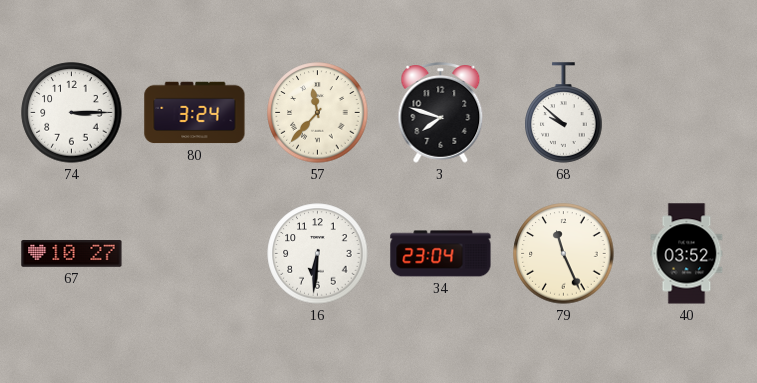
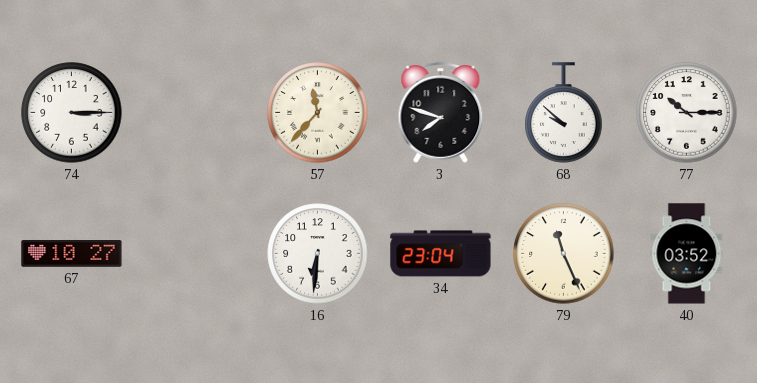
80: 3:24 -> none (195, 113)
77: none -> 10:15 (687, 113)
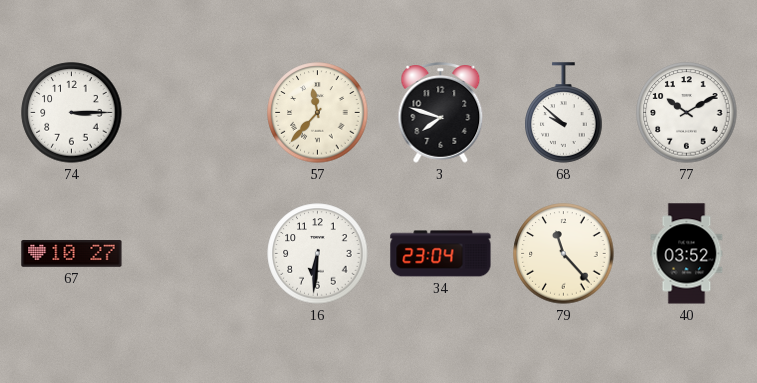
77: 10:15 -> 10:10 (687, 113)
79: 11:26 -> 11:23 (564, 254)
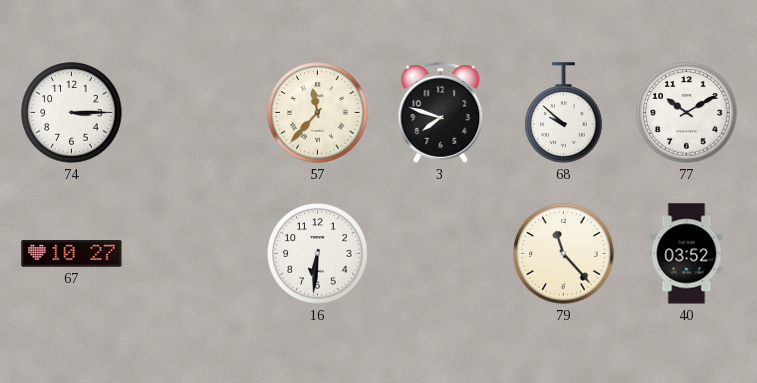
34: 23:04 -> none (441, 254)
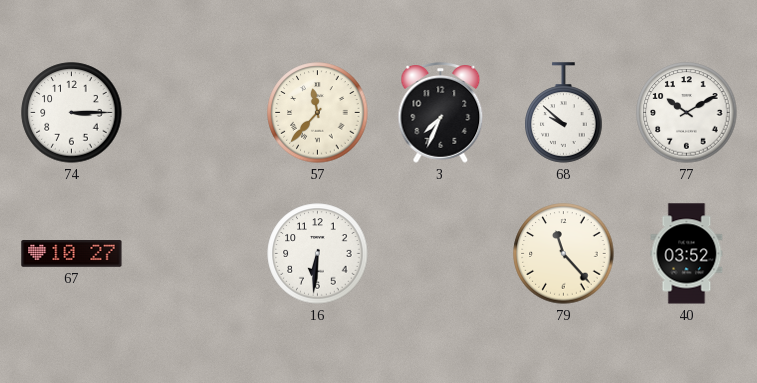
3: 7:48 -> 7:34 (441, 113)
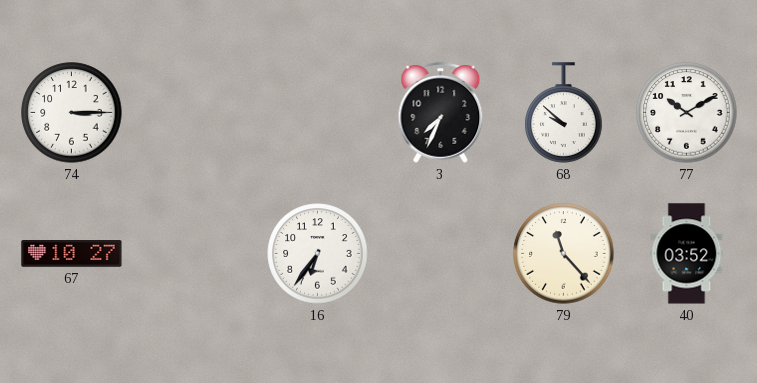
57: 11:37 -> none (318, 113)
16: 6:31 -> 6:36 (318, 254)
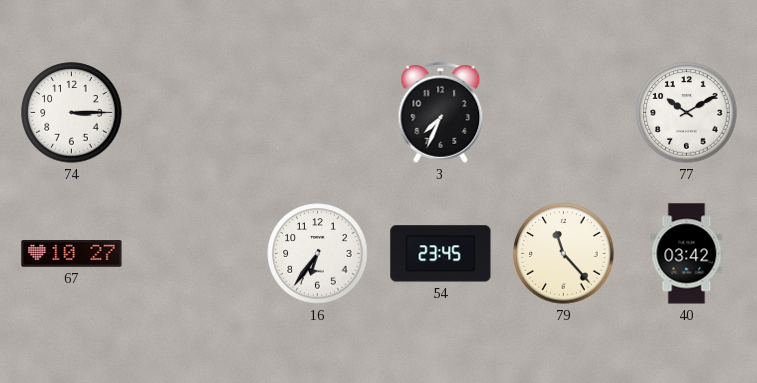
68: 9:52 -> none (564, 113)
54: none -> 23:45 (441, 254)
40: 03:52 -> 03:42 (687, 254)
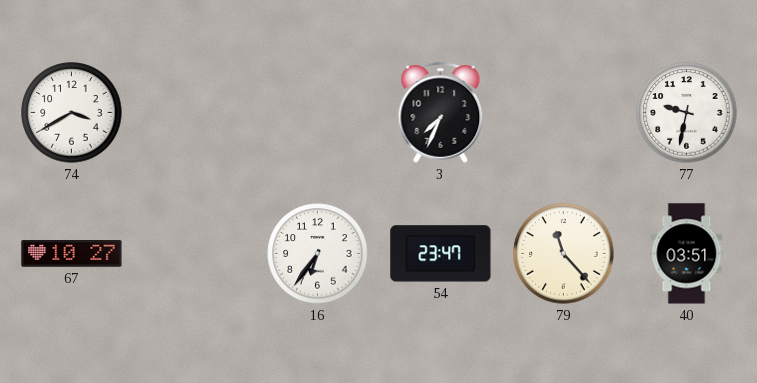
74: 3:15 -> 3:40 (72, 113)
77: 10:10 -> 9:32 (687, 113)
54: 23:45 -> 23:47 (441, 254)
40: 03:42 -> 03:51 (687, 254)
